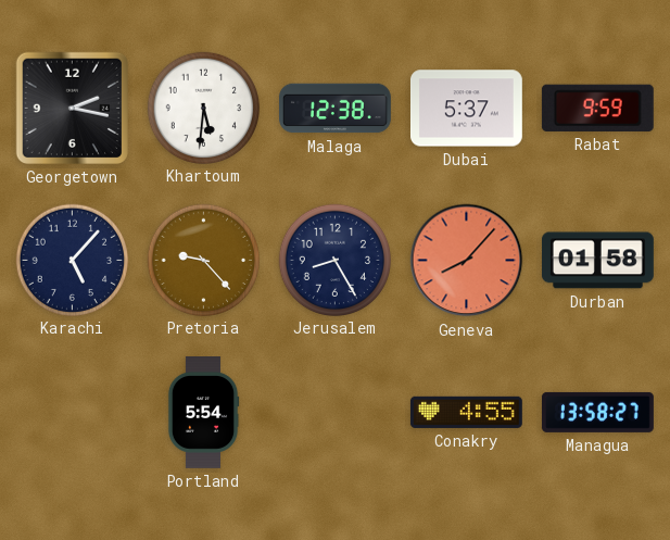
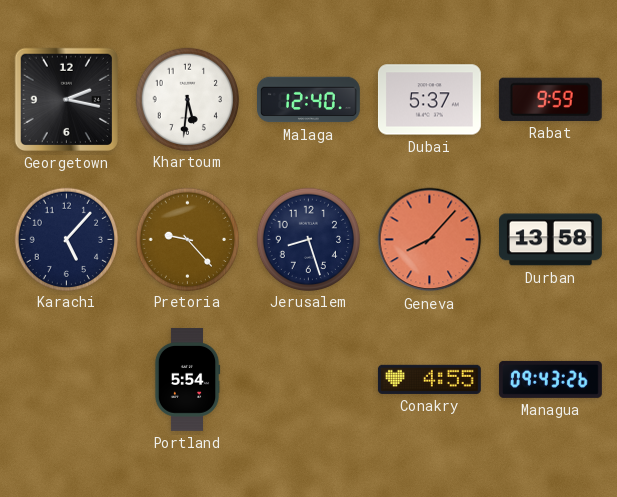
Malaga: 12:38 -> 12:40 (309, 100)
Jerusalem: 8:25 -> 8:27 (308, 239)
Durban: 01:58 -> 13:58 (550, 240)
Managua: 13:58 -> 09:43 (550, 379)
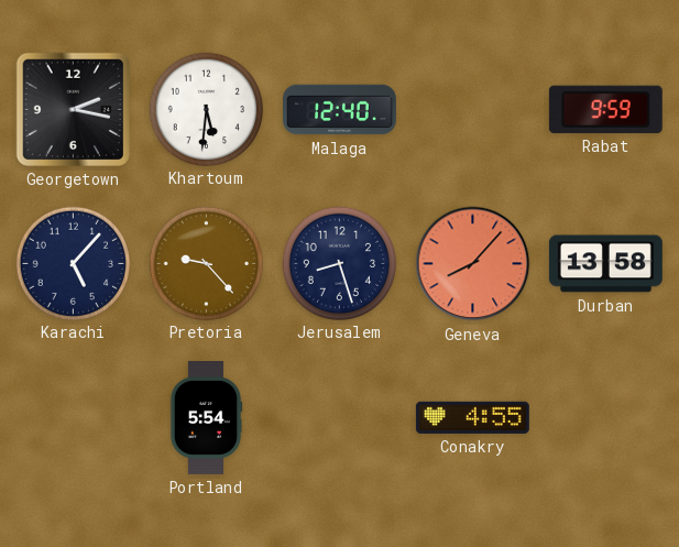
Dubai: 5:37 -> none (429, 100)
Managua: 09:43 -> none (550, 379)
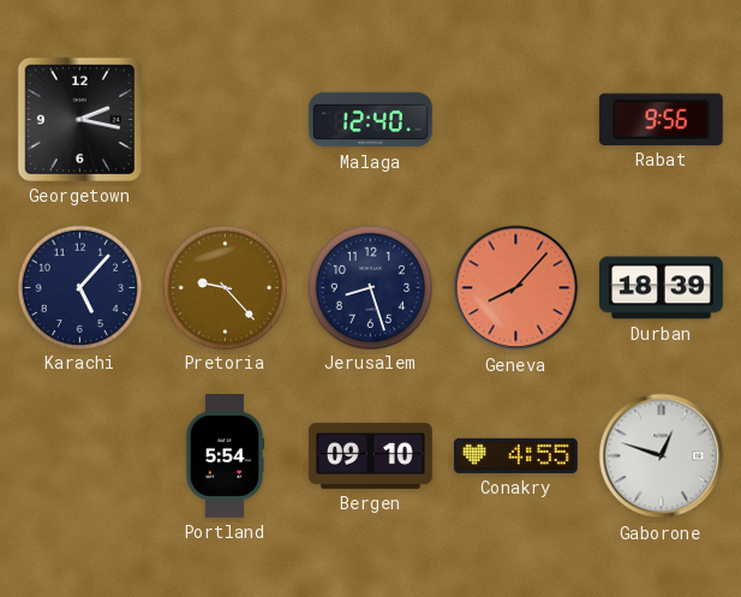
Khartoum: 5:31 -> none (206, 109)
Rabat: 9:59 -> 9:56 (661, 119)
Durban: 13:58 -> 18:39 (661, 288)
Bergen: none -> 09:10 (370, 455)
Gaborone: none -> 12:48 (662, 456)
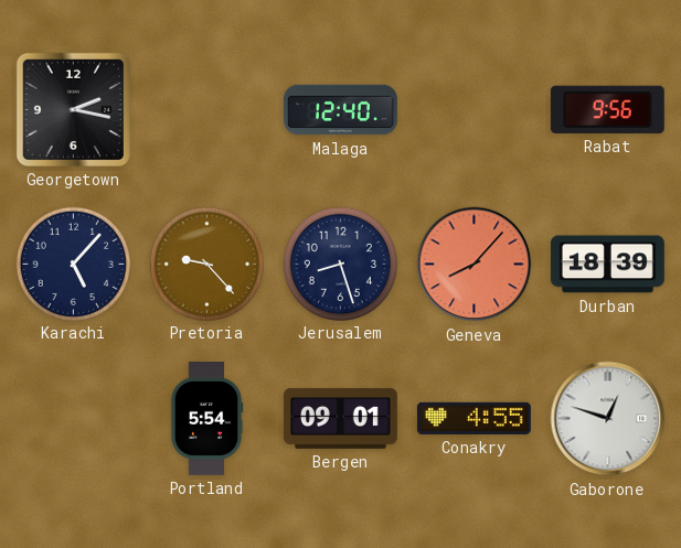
Bergen: 09:10 -> 09:01 (340, 418)
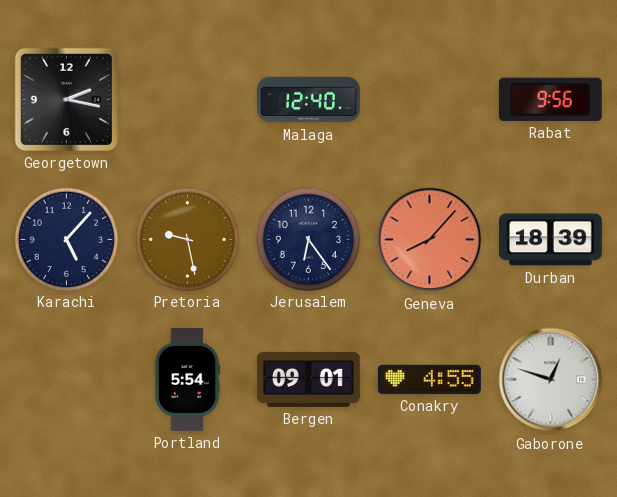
Pretoria: 9:23 -> 9:28 (187, 239)
Jerusalem: 8:27 -> 6:24 (308, 239)
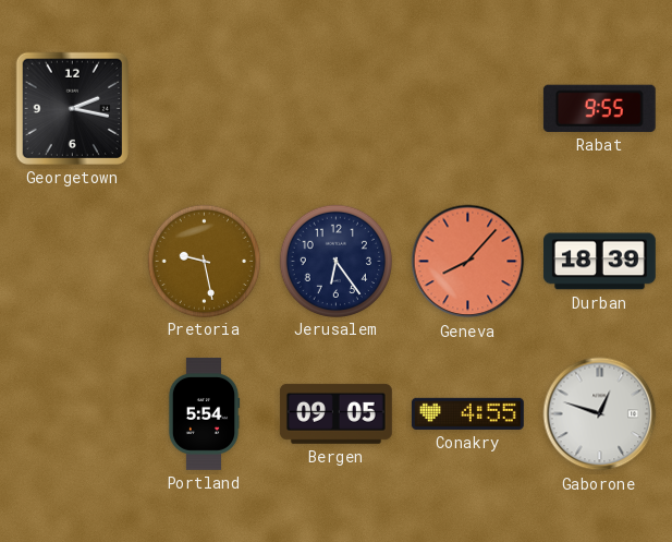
Malaga: 12:40 -> none (309, 100)
Rabat: 9:56 -> 9:55 (599, 108)
Karachi: 5:07 -> none (66, 239)
Bergen: 09:01 -> 09:05 (335, 413)
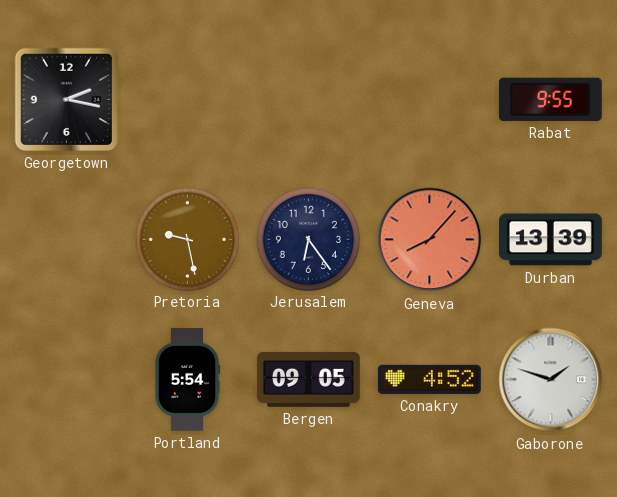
Durban: 18:39 -> 13:39 (550, 240)
Conakry: 4:55 -> 4:52 (429, 379)
Gaborone: 12:48 -> 1:48 (551, 380)
